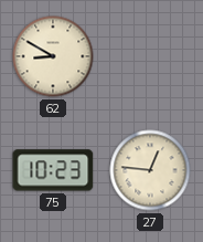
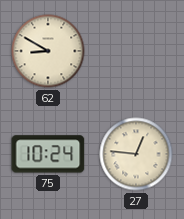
75: 10:23 -> 10:24 (48, 154)
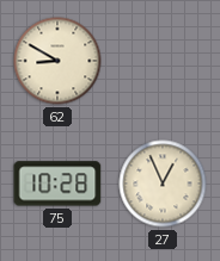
75: 10:24 -> 10:28 (57, 184)
27: 12:46 -> 12:56 (163, 184)
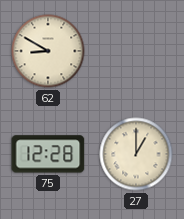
75: 10:28 -> 12:28 (48, 154)
27: 12:56 -> 1:00 (136, 154)
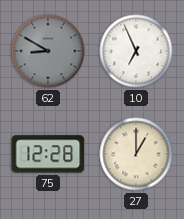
62 dial: cream -> grey (48, 51)
10: none -> 6:56 (136, 51)
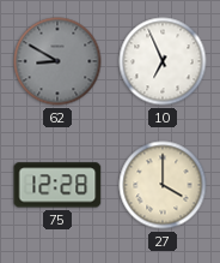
27: 1:00 -> 4:00 (163, 185)
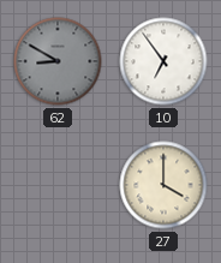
10: 6:56 -> 6:54 (163, 61)
75: 12:28 -> none (57, 185)
